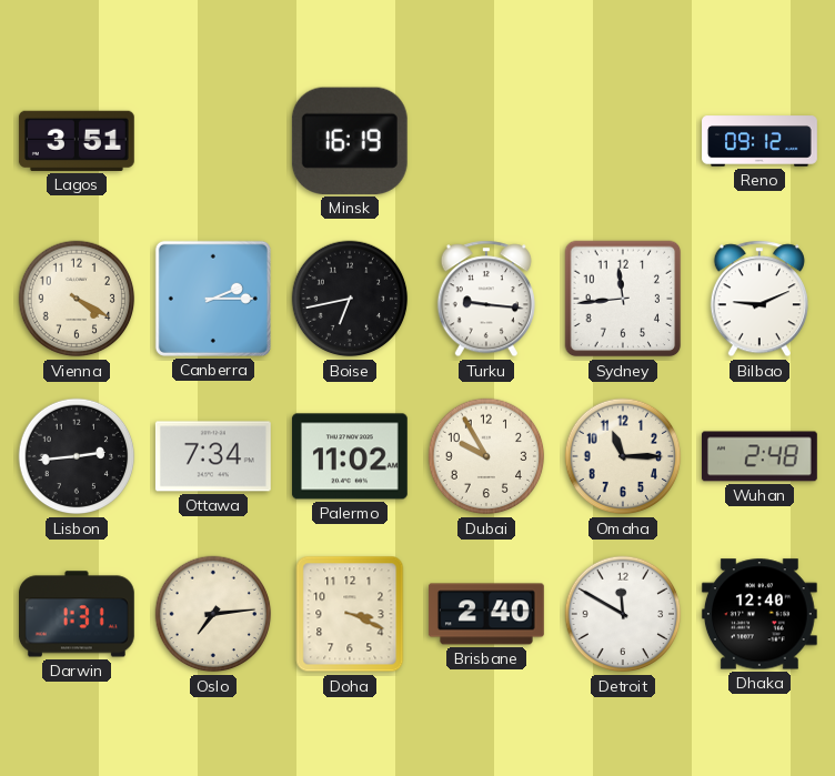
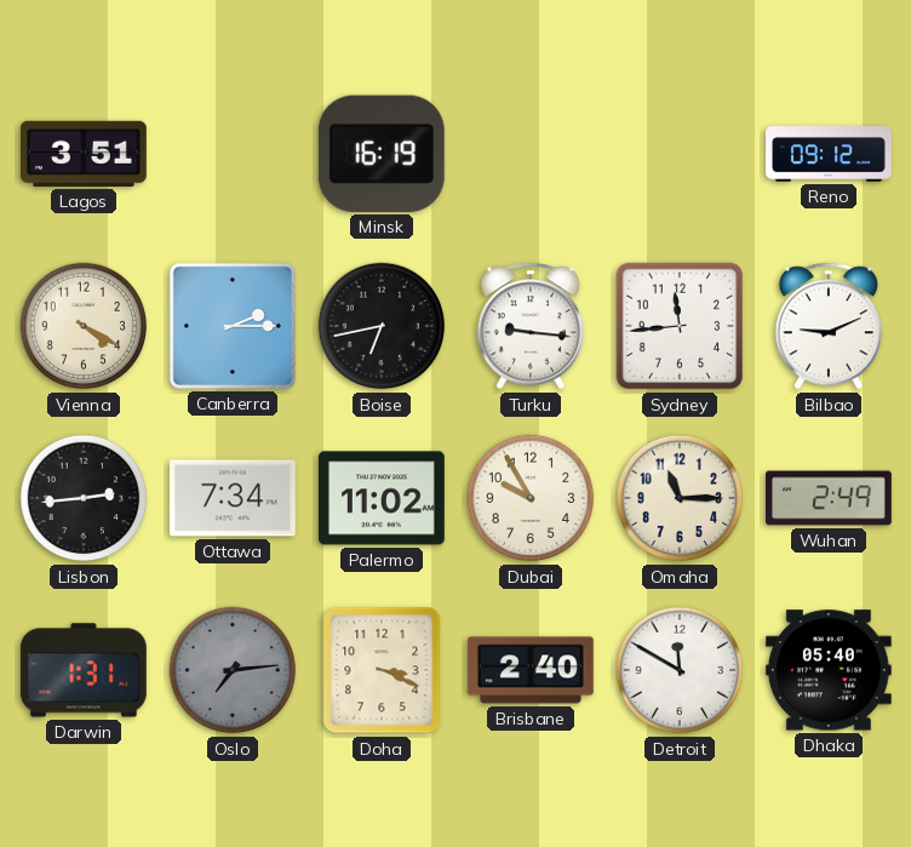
Wuhan: 2:48 -> 2:49 (829, 498)
Oslo dial: cream -> grey (233, 670)
Dhaka: 12:40 -> 05:40 (829, 670)
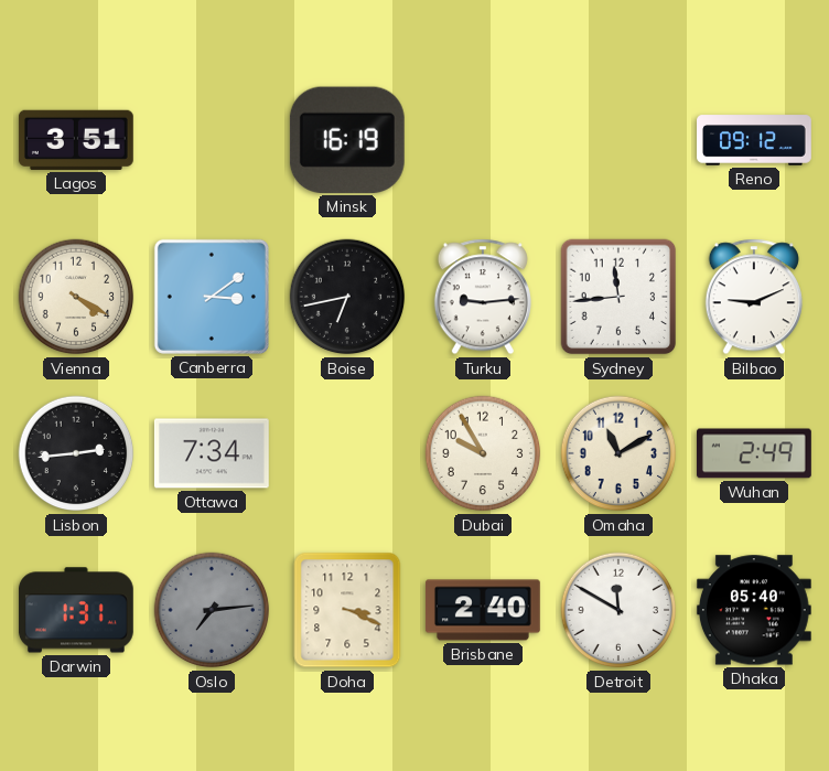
Canberra: 2:15 -> 3:09 (212, 297)
Turku: 9:16 -> 9:14 (483, 297)
Palermo: 11:02 -> none (382, 498)
Omaha: 11:15 -> 11:10 (618, 453)
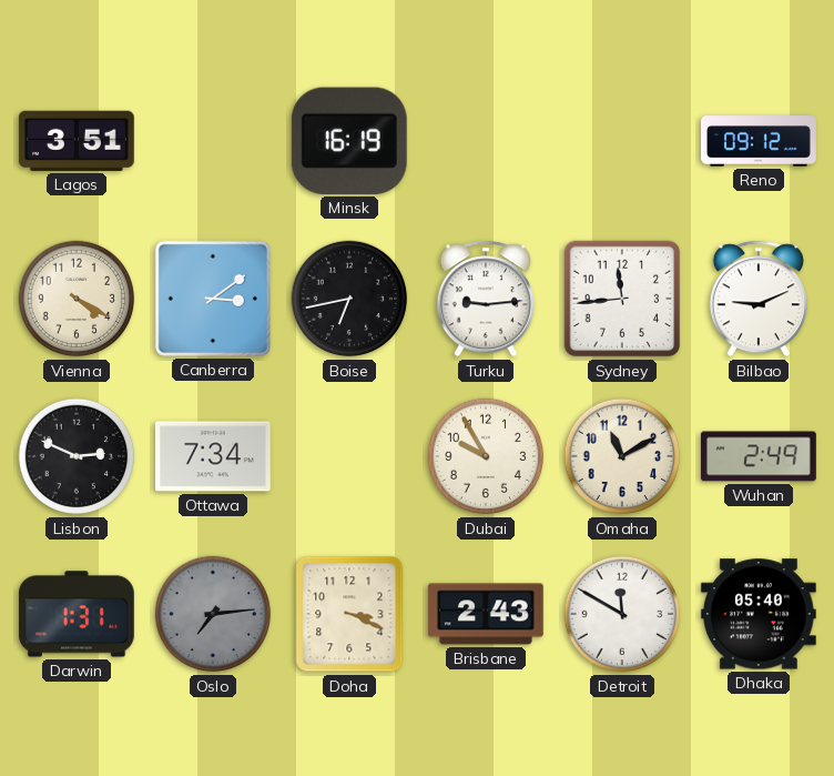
Lisbon: 2:44 -> 2:49 (77, 456)
Brisbane: 2:40 -> 2:43 (486, 614)
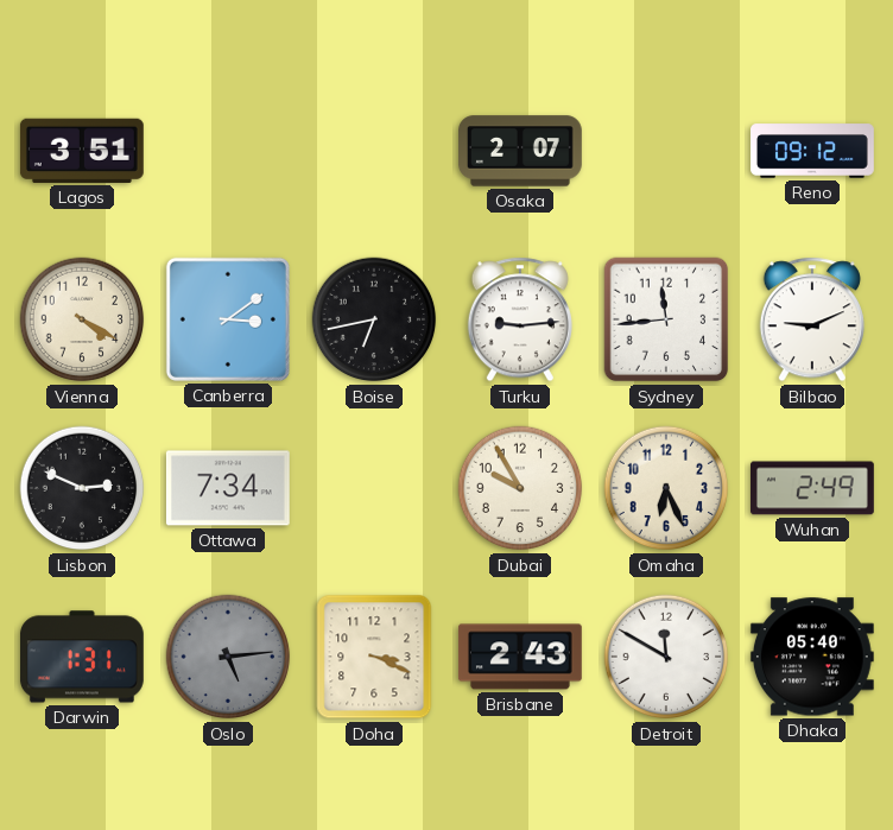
Minsk: 16:19 -> none (349, 141)
Osaka: none -> 2:07 (521, 151)
Omaha: 11:10 -> 6:26 (666, 488)
Oslo: 7:14 -> 5:14 (228, 657)
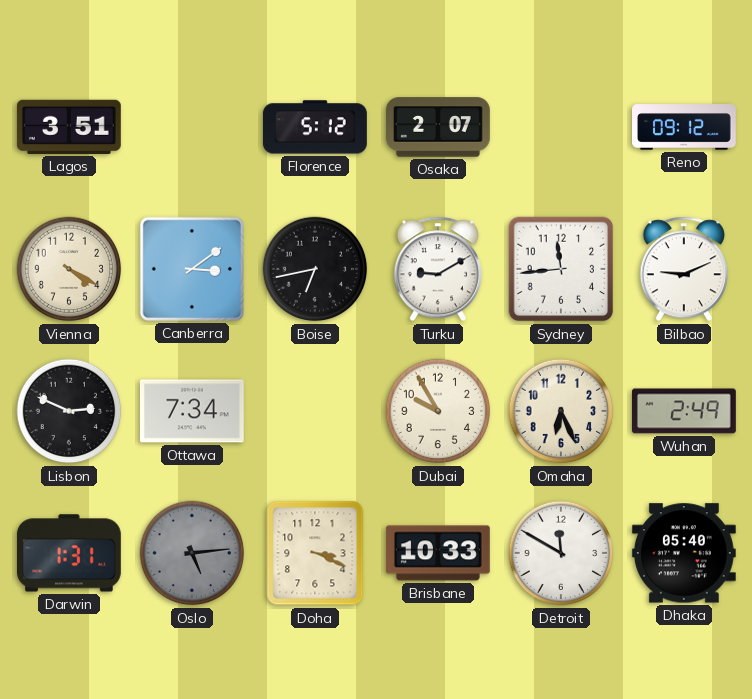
Florence: none -> 5:12 (315, 127)
Turku: 9:14 -> 9:10 (438, 269)
Brisbane: 2:43 -> 10:33 (438, 553)
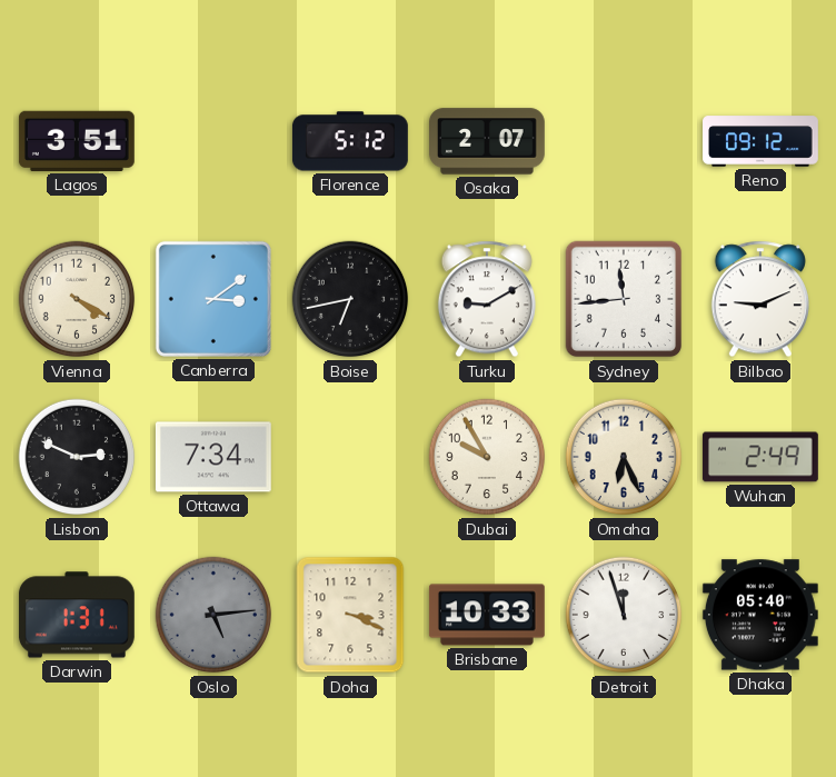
Detroit: 11:50 -> 11:57 (624, 615)
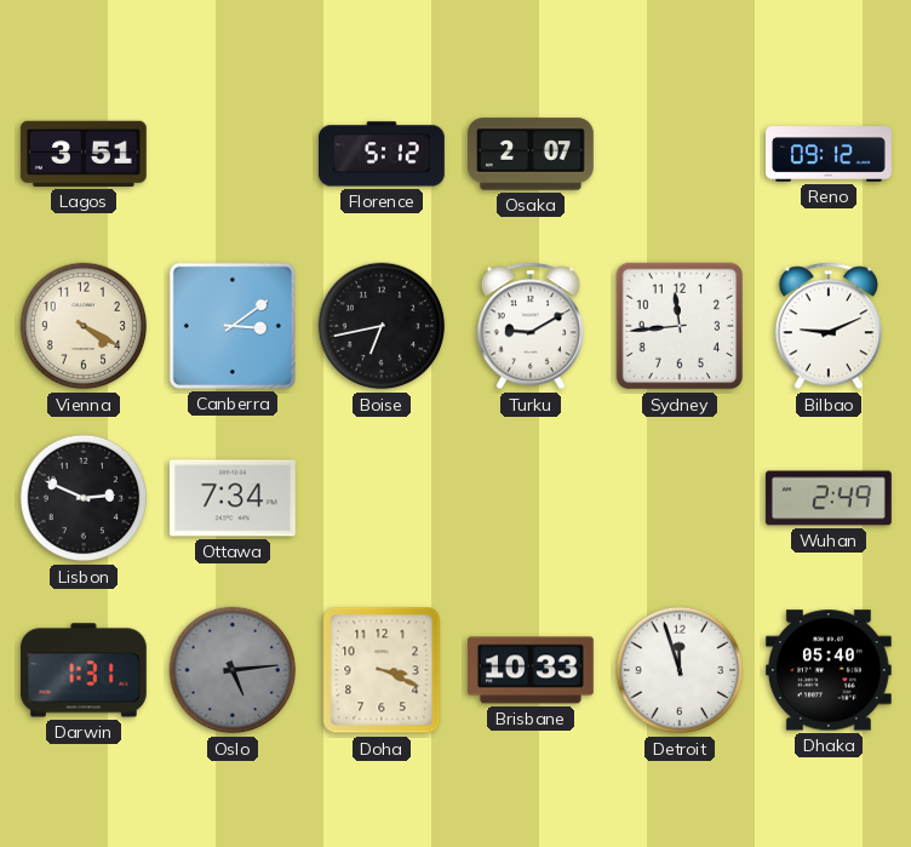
Dubai: 9:55 -> none (487, 457)
Omaha: 6:26 -> none (624, 457)
